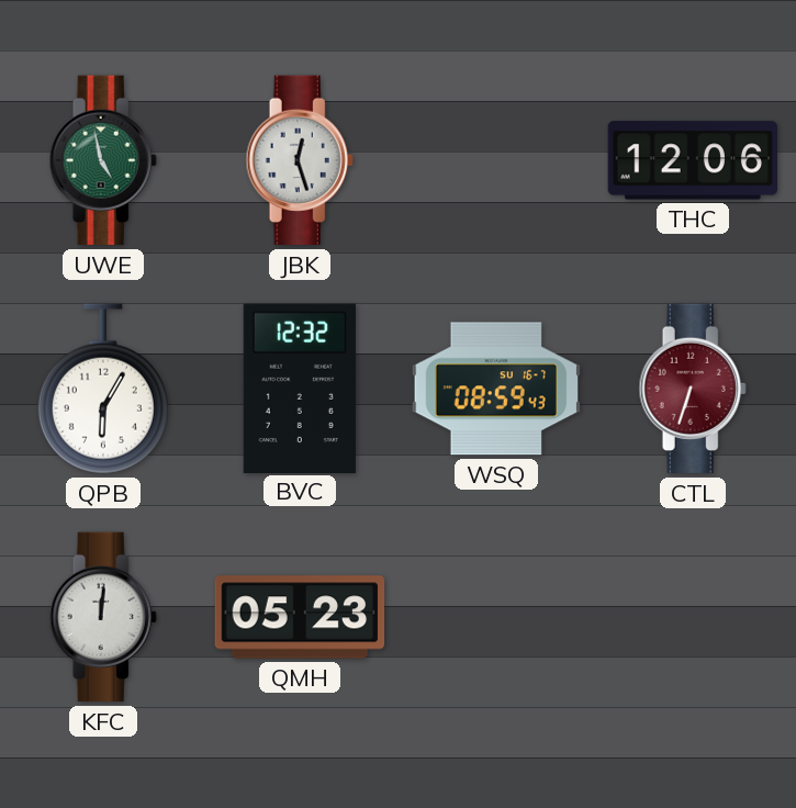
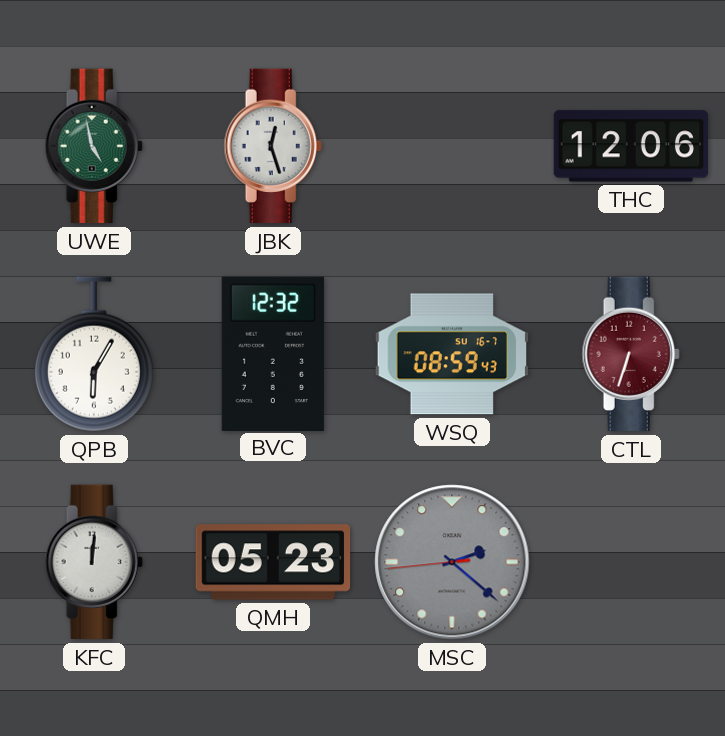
MSC: none -> 2:21 (452, 562)
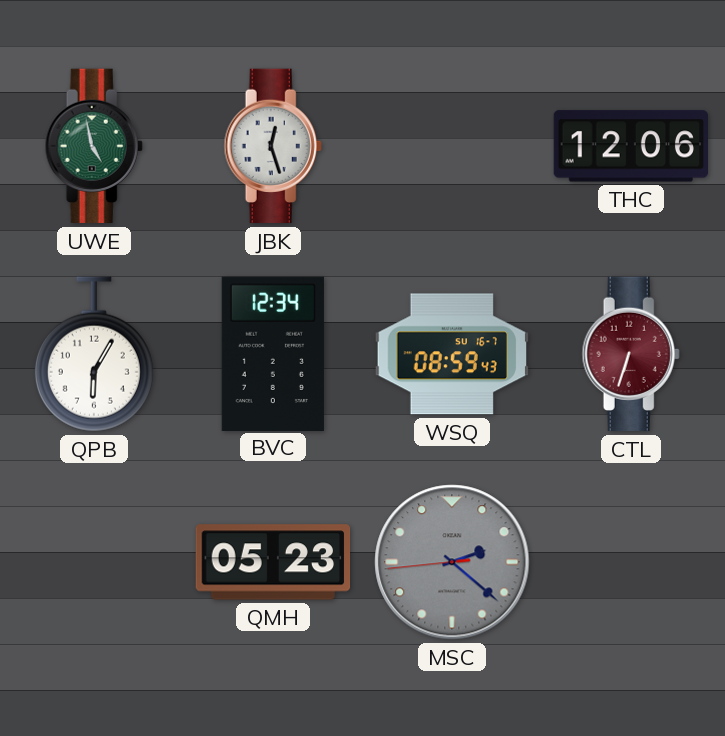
BVC: 12:32 -> 12:34 (273, 353)
KFC: 12:01 -> none (94, 562)
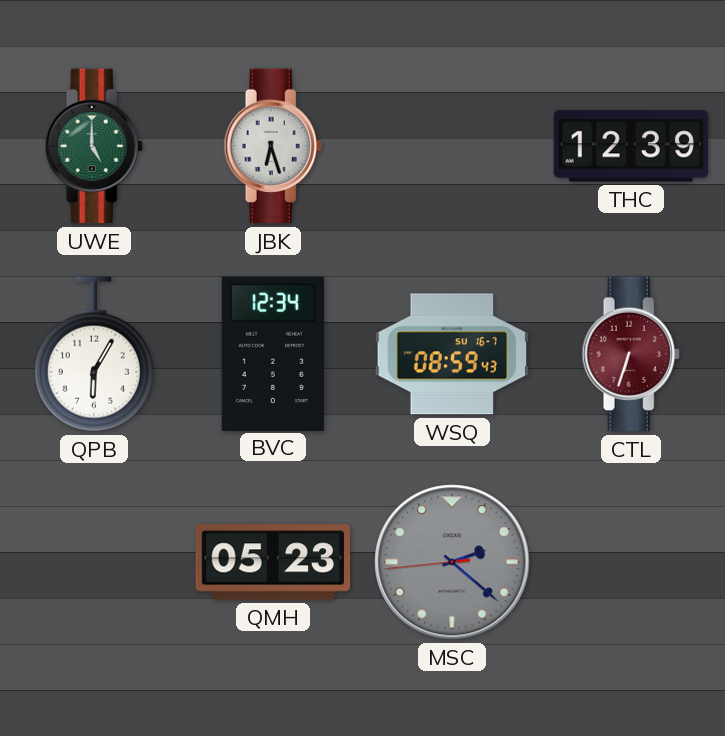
UWE: 4:58 -> 5:00 (94, 146)
JBK: 12:27 -> 6:27 (273, 146)
THC: 12:06 -> 12:39 (630, 146)
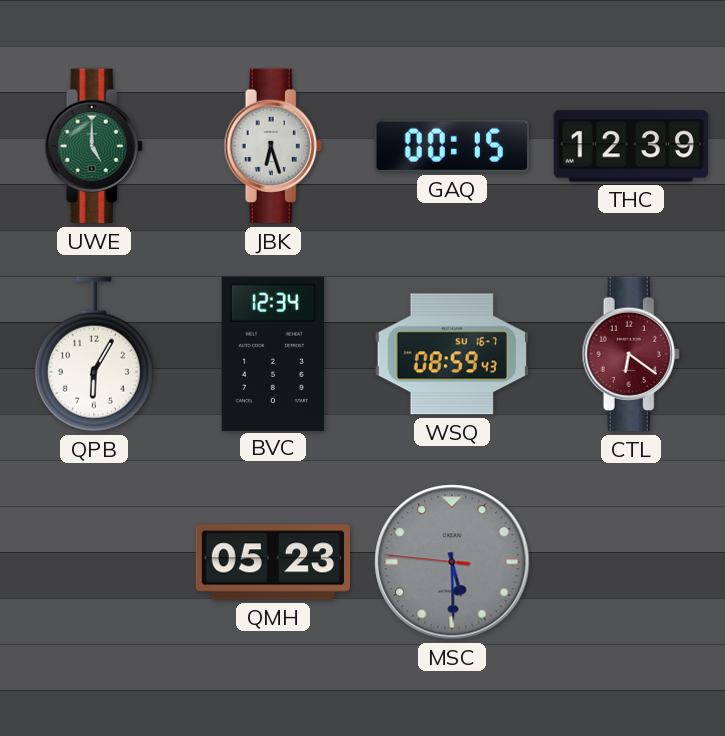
GAQ: none -> 00:15 (451, 146)
CTL: 6:33 -> 6:21 (631, 354)
MSC: 2:21 -> 5:29 (452, 562)
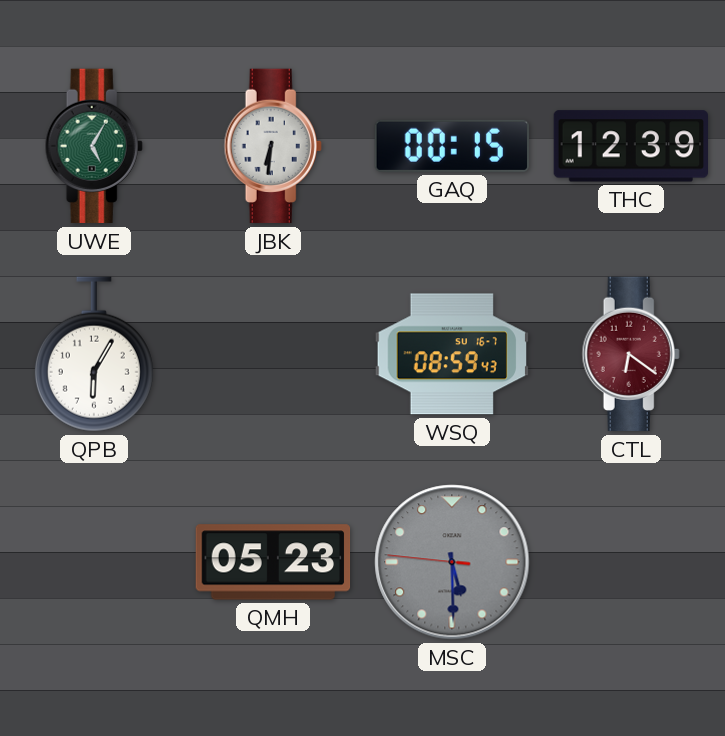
UWE: 5:00 -> 5:05 (94, 146)
JBK: 6:27 -> 6:31 (273, 146)
BVC: 12:34 -> none (273, 353)
